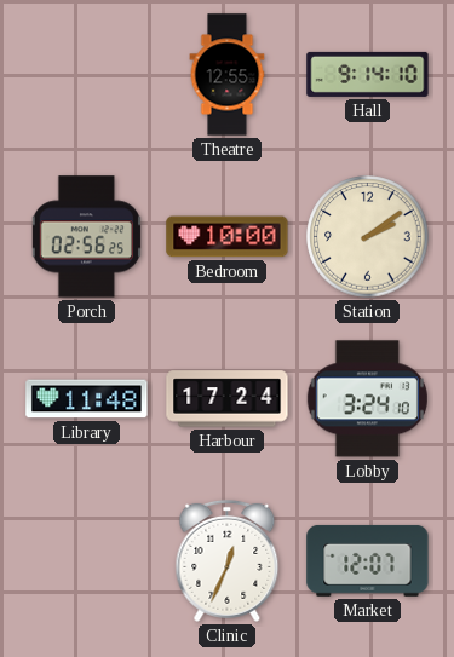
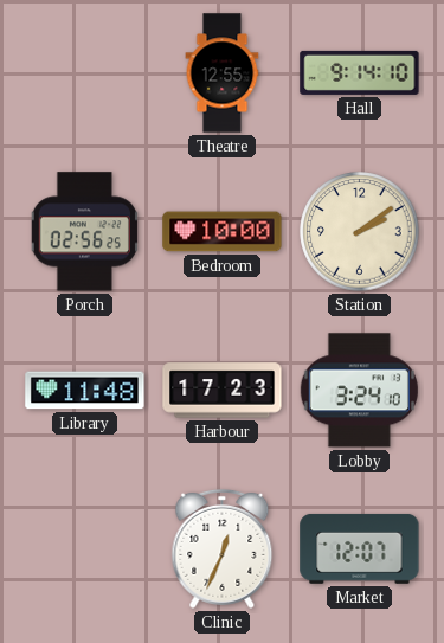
Harbour: 17:24 -> 17:23 (223, 391)
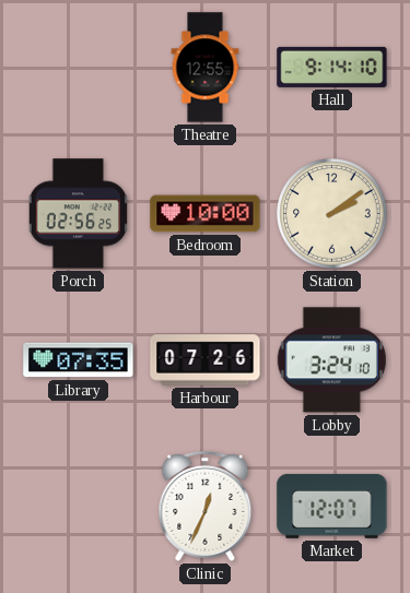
Library: 11:48 -> 07:35 (79, 360)
Harbour: 17:23 -> 07:26 (206, 360)
